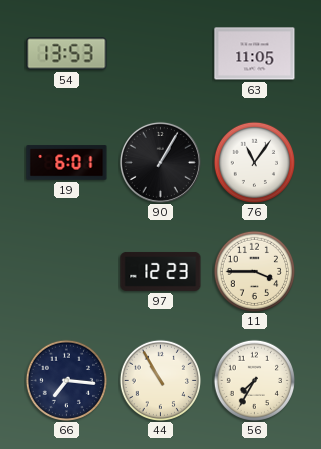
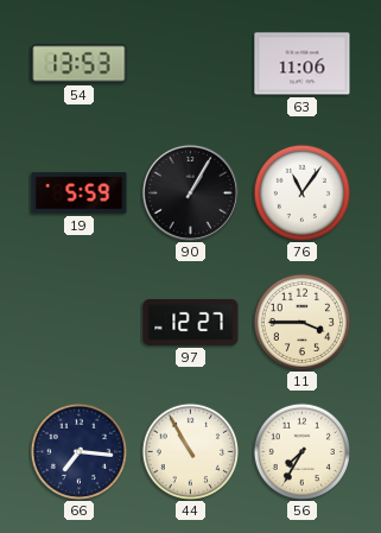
63: 11:05 -> 11:06 (303, 64)
19: 6:01 -> 5:59 (80, 193)
97: 12:23 -> 12:27 (191, 322)
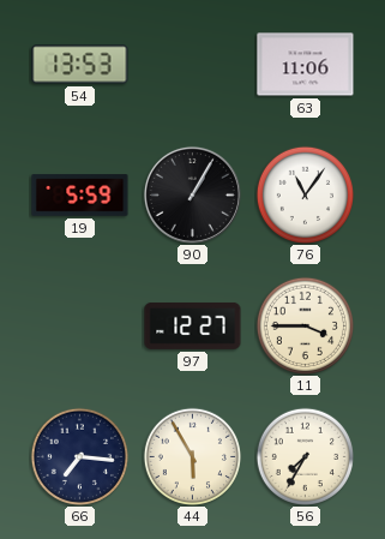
44: 10:55 -> 5:55 (192, 456)
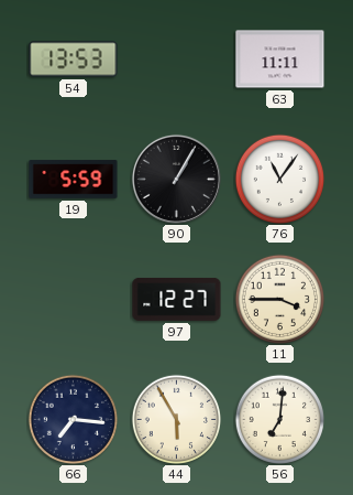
63: 11:06 -> 11:11 (280, 60)
56: 7:35 -> 7:01 (279, 419)
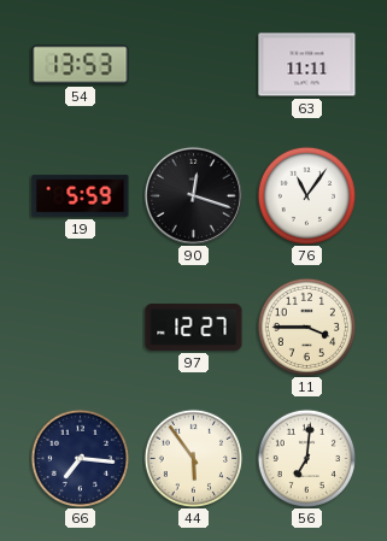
90: 1:05 -> 12:18 (193, 195)
44: 5:55 -> 5:54 (193, 458)
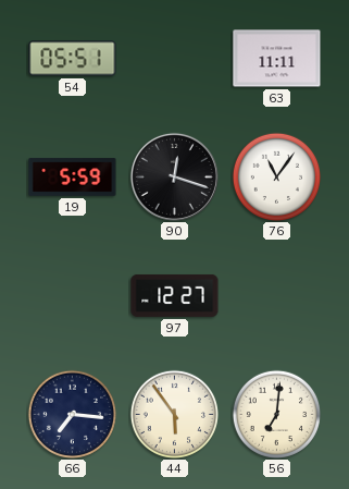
54: 13:53 -> 05:51 (73, 59)
11: 3:45 -> none (306, 327)
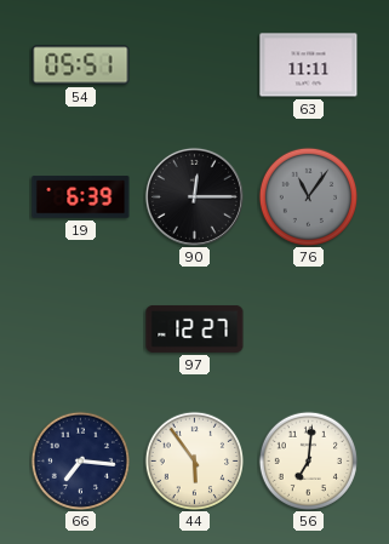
19: 5:59 -> 6:39 (81, 197)
90: 12:18 -> 12:15 (194, 196)
76 dial: white -> grey (308, 196)
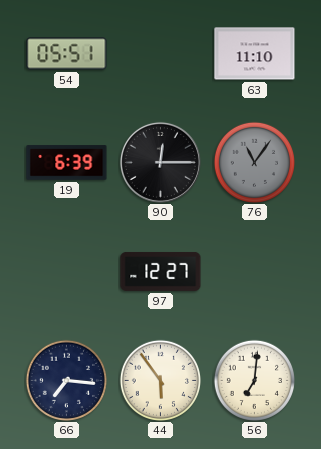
63: 11:11 -> 11:10 (255, 54)
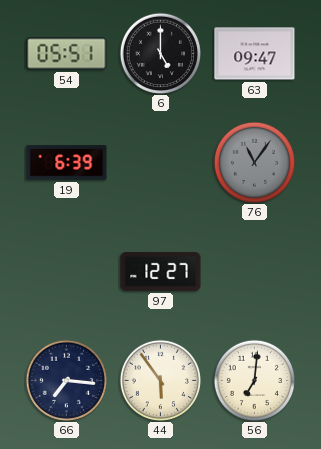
6: none -> 5:00 (160, 53)
63: 11:10 -> 09:47 (255, 54)
90: 12:15 -> none (160, 162)
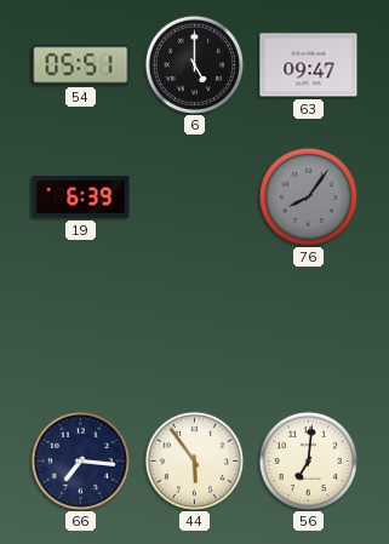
76: 11:06 -> 8:06 (308, 196)
97: 12:27 -> none (161, 271)
